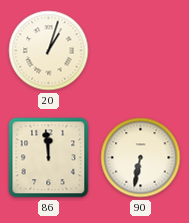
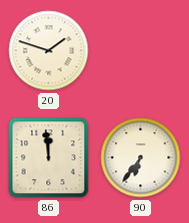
20: 1:03 -> 1:48 (49, 51)
90: 6:32 -> 6:36 (141, 158)
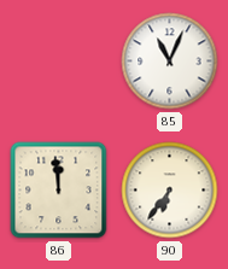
20: 1:48 -> none (49, 51)
85: none -> 11:04 (170, 62)
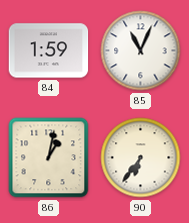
84: none -> 1:59 (49, 51)
86: 11:59 -> 1:02 (49, 158)
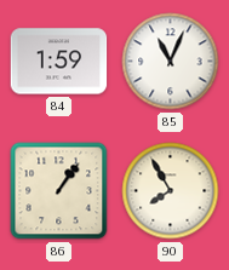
86: 1:02 -> 1:06 (59, 191)
90: 6:36 -> 7:55 (171, 191)
